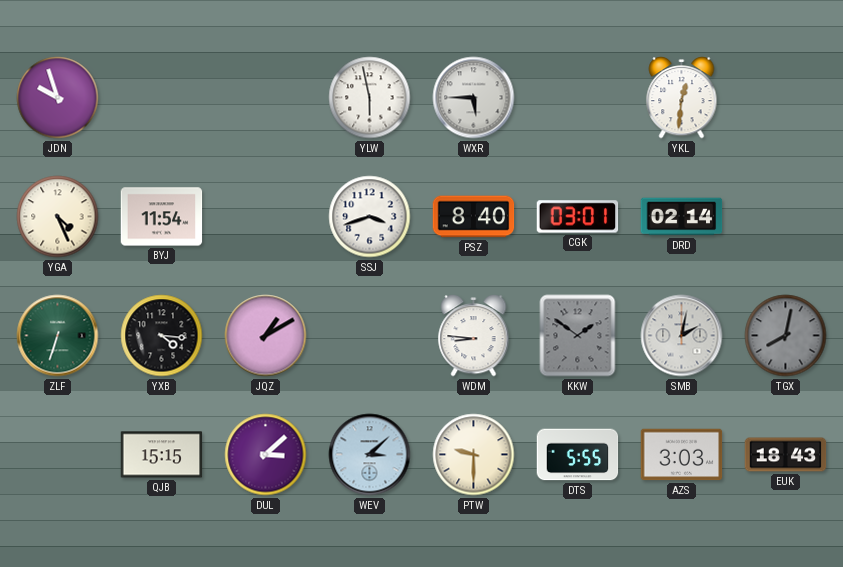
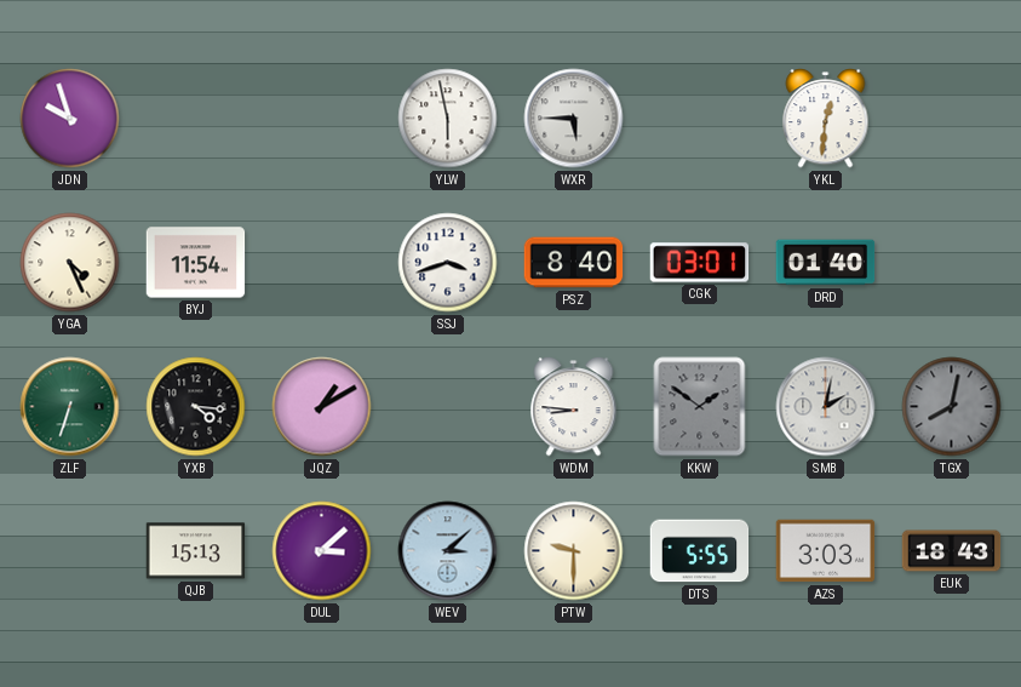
DRD: 02:14 -> 01:40 (826, 263)
QJB: 15:15 -> 15:13 (196, 551)
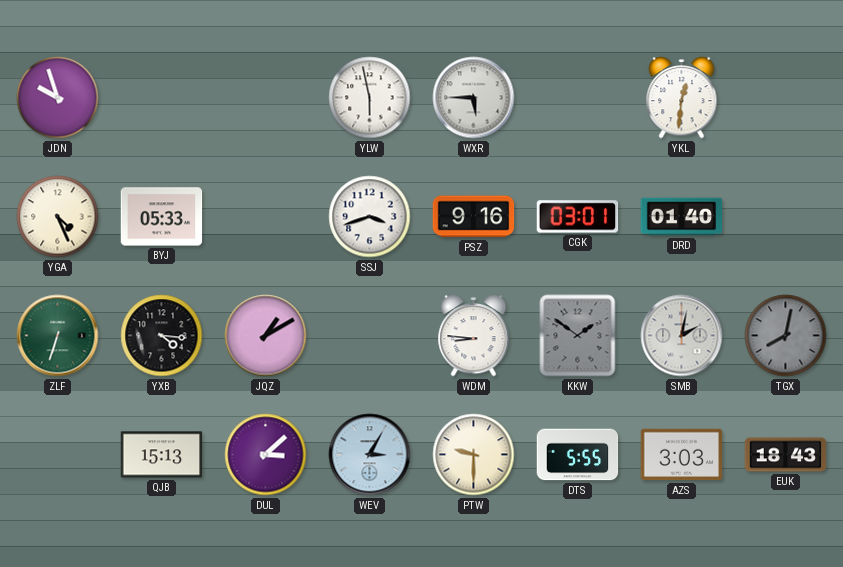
BYJ: 11:54 -> 05:33 (162, 217)
PSZ: 8:40 -> 9:16 (474, 217)
WEV: 3:08 -> 3:05 (370, 455)
